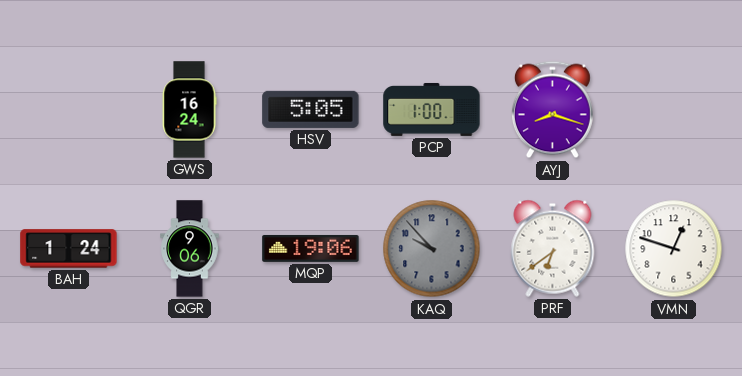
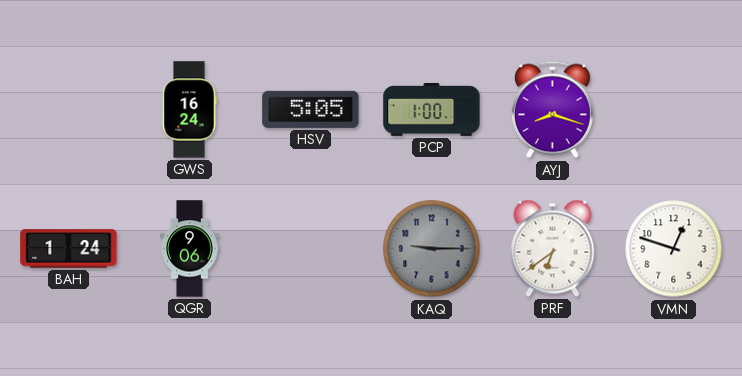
MQP: 19:06 -> none (311, 248)
KAQ: 9:53 -> 9:15 (432, 249)
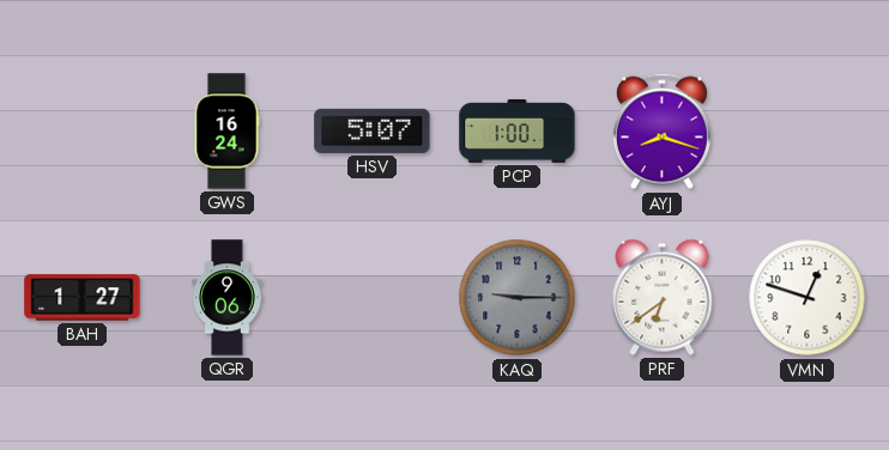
HSV: 5:05 -> 5:07 (373, 130)
BAH: 1:24 -> 1:27 (83, 298)
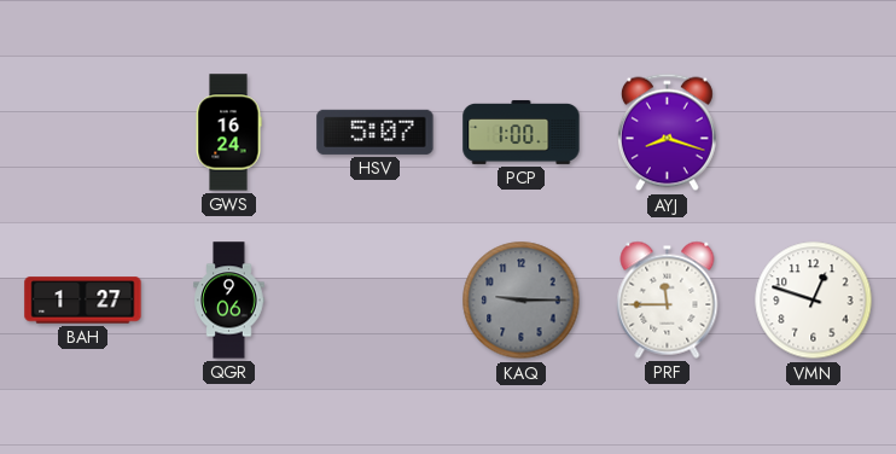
PRF: 6:39 -> 11:45 (668, 299)
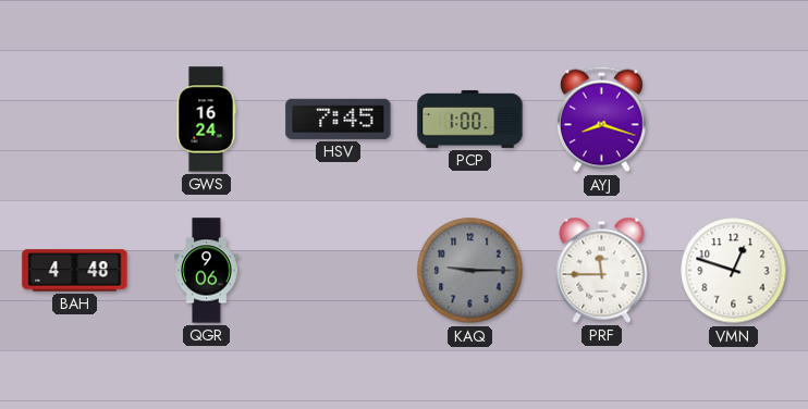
HSV: 5:07 -> 7:45 (339, 119)
BAH: 1:27 -> 4:48 (75, 271)
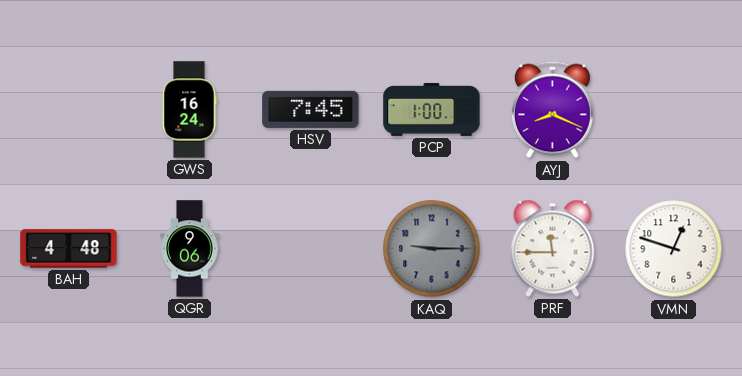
AYJ: 8:18 -> 8:19 (552, 110)
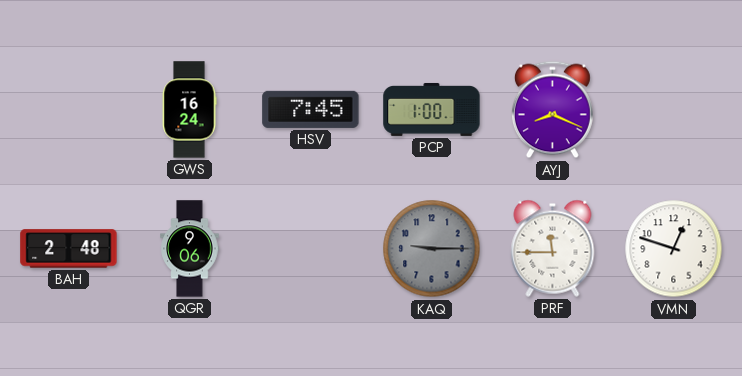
BAH: 4:48 -> 2:48 (69, 249)
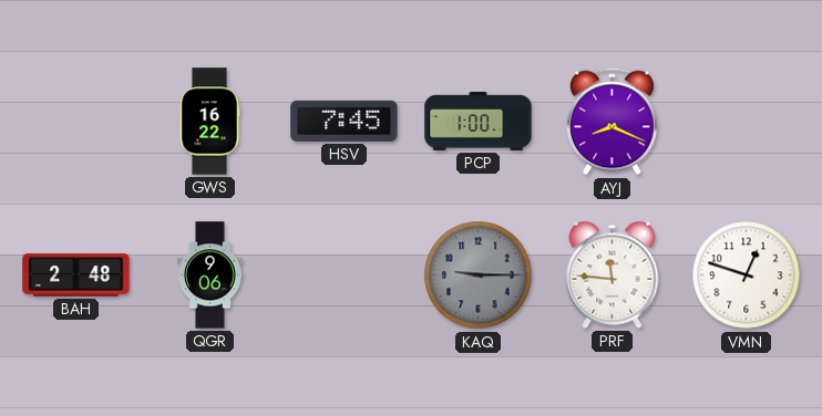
GWS: 16:24 -> 16:22 (209, 122)
PRF: 11:45 -> 11:46 (613, 274)
